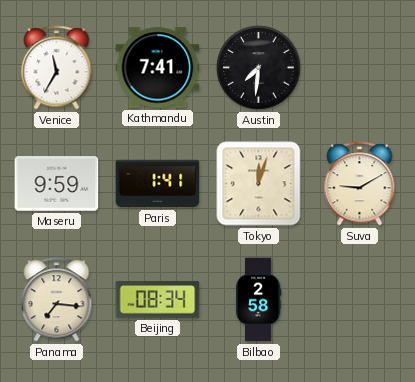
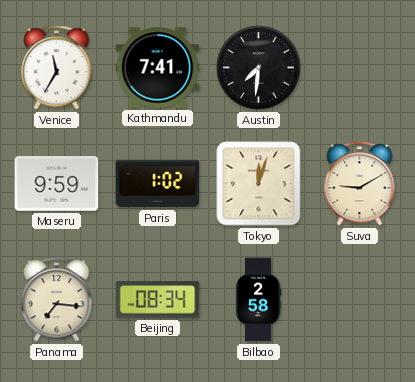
Paris: 1:41 -> 1:02 (158, 184)
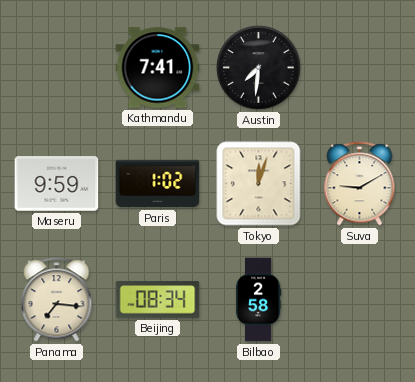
Venice: 11:35 -> none (57, 68)
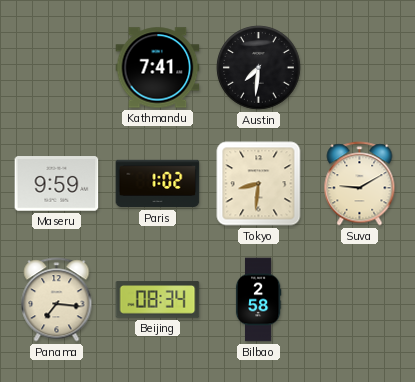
Tokyo: 12:03 -> 8:31 (259, 184)
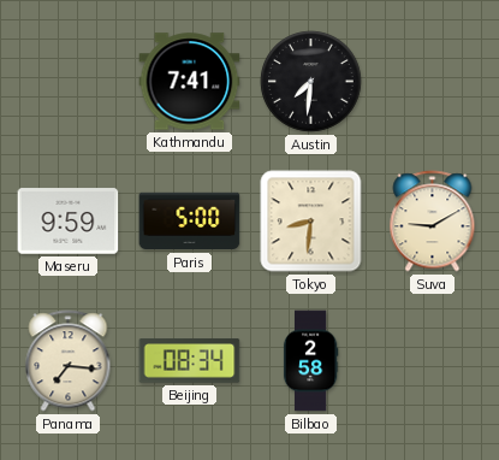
Paris: 1:02 -> 5:00 (190, 222)
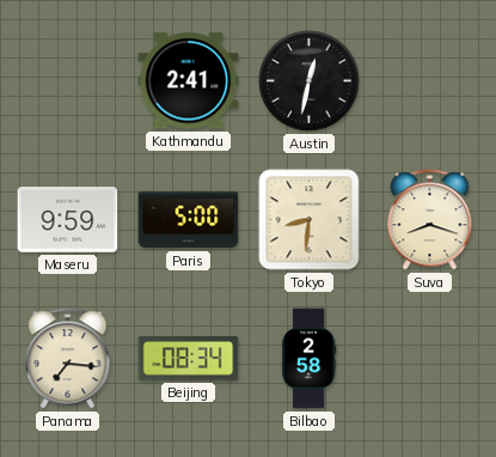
Kathmandu: 7:41 -> 2:41 (189, 81)
Austin: 7:31 -> 12:32 (310, 81)
Suva: 9:10 -> 8:18 (430, 220)
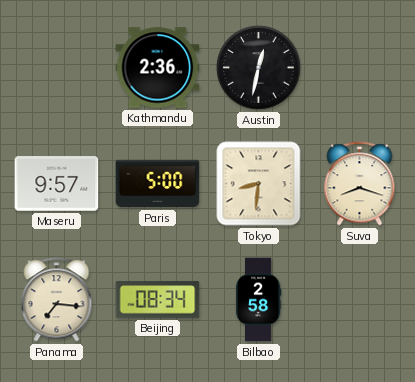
Kathmandu: 2:41 -> 2:36 (158, 68)
Maseru: 9:59 -> 9:57 (57, 184)
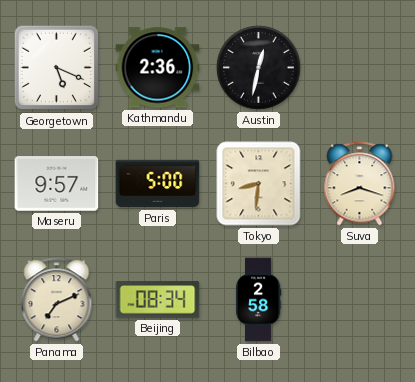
Georgetown: none -> 5:19 (57, 68)
Panama: 7:16 -> 7:11 (57, 300)
